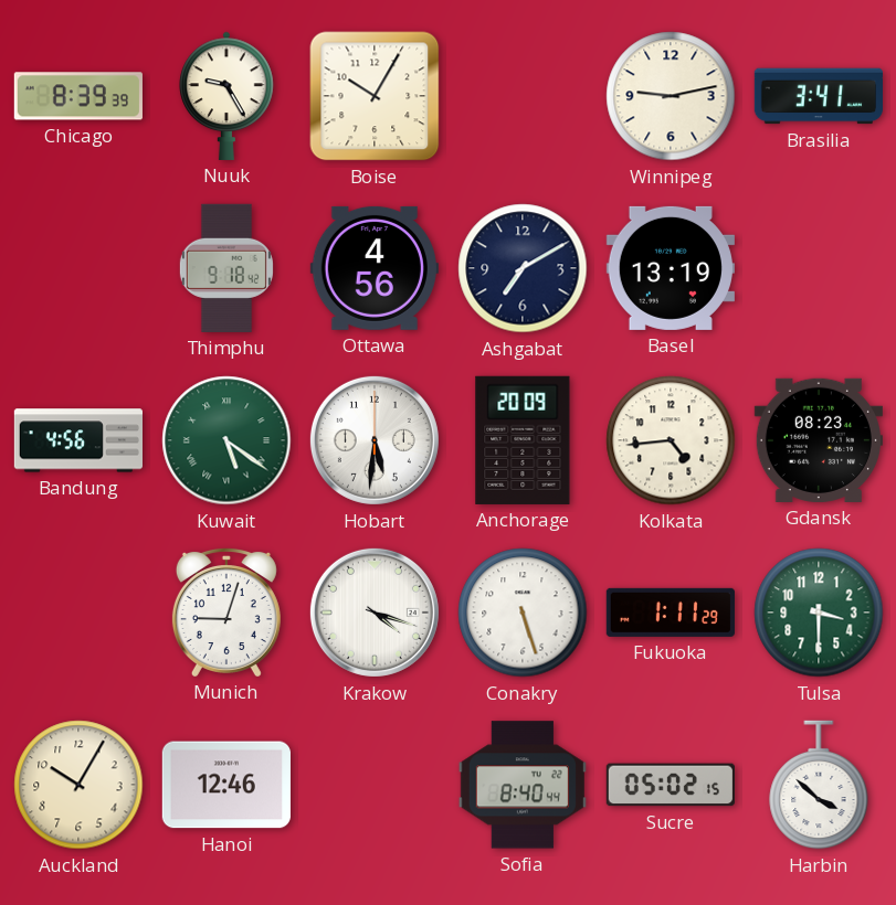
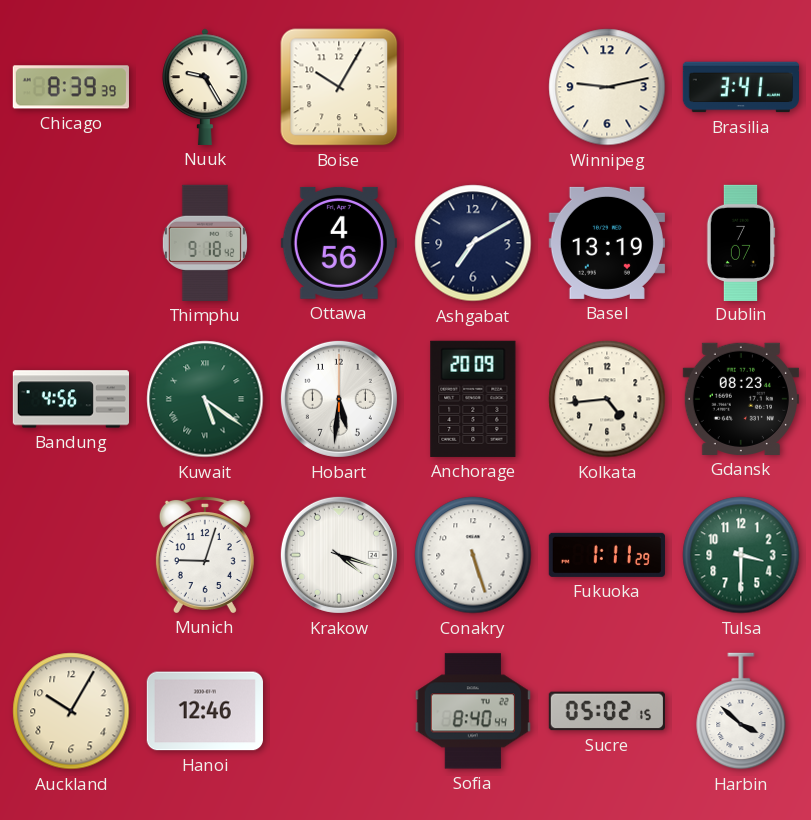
Dublin: none -> 7:07 (741, 242)
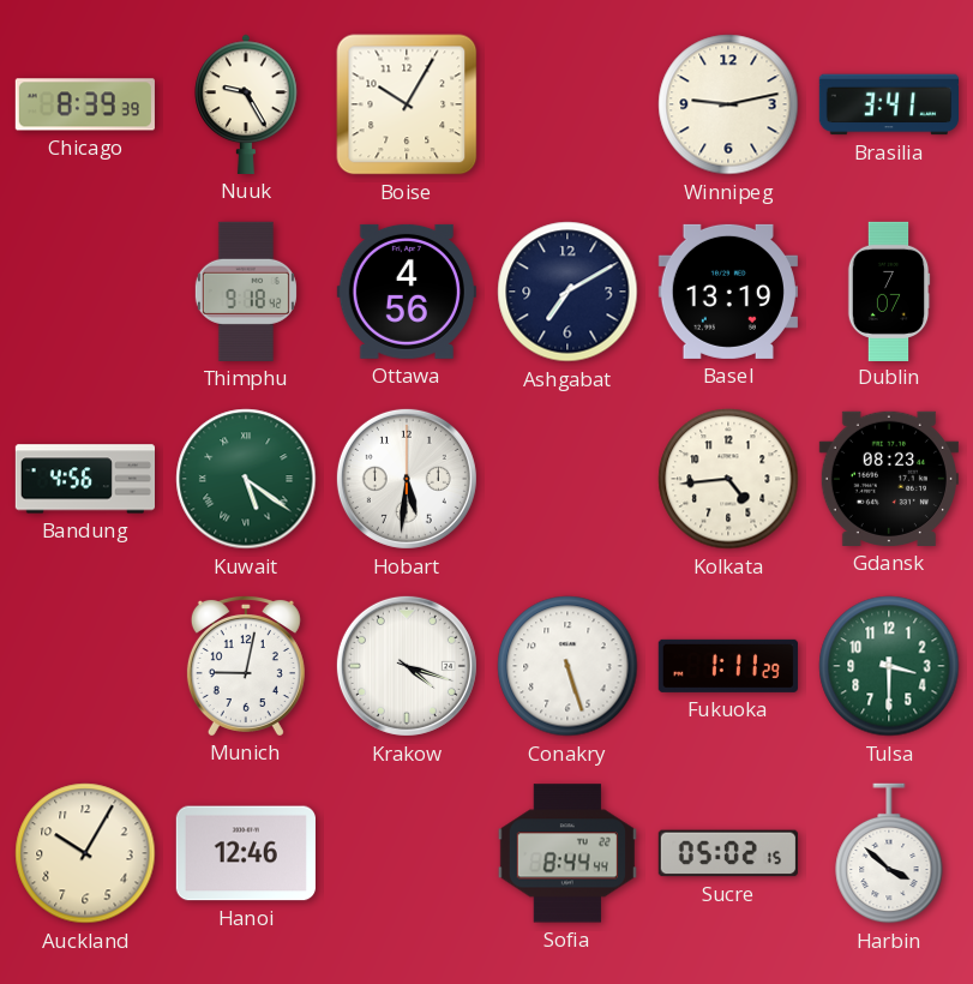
Anchorage: 20:09 -> none (473, 399)
Munich: 9:03 -> 9:02 (246, 665)
Sofia: 8:40 -> 8:44 (567, 853)
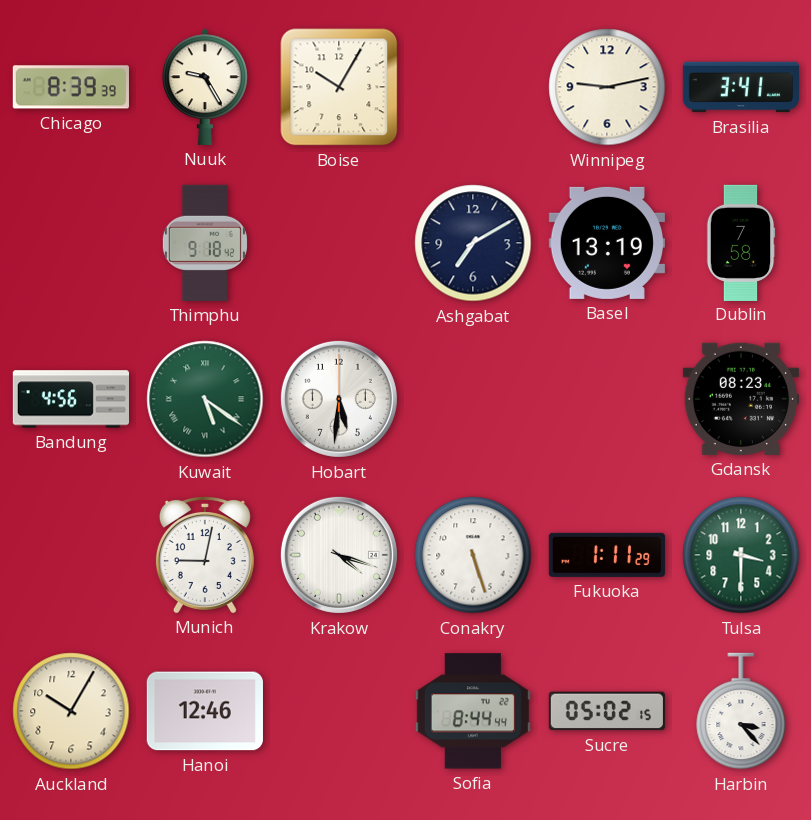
Ottawa: 4:56 -> none (407, 292)
Dublin: 7:07 -> 7:58 (741, 242)
Kolkata: 4:44 -> none (728, 479)
Harbin: 3:52 -> 3:23 (741, 711)
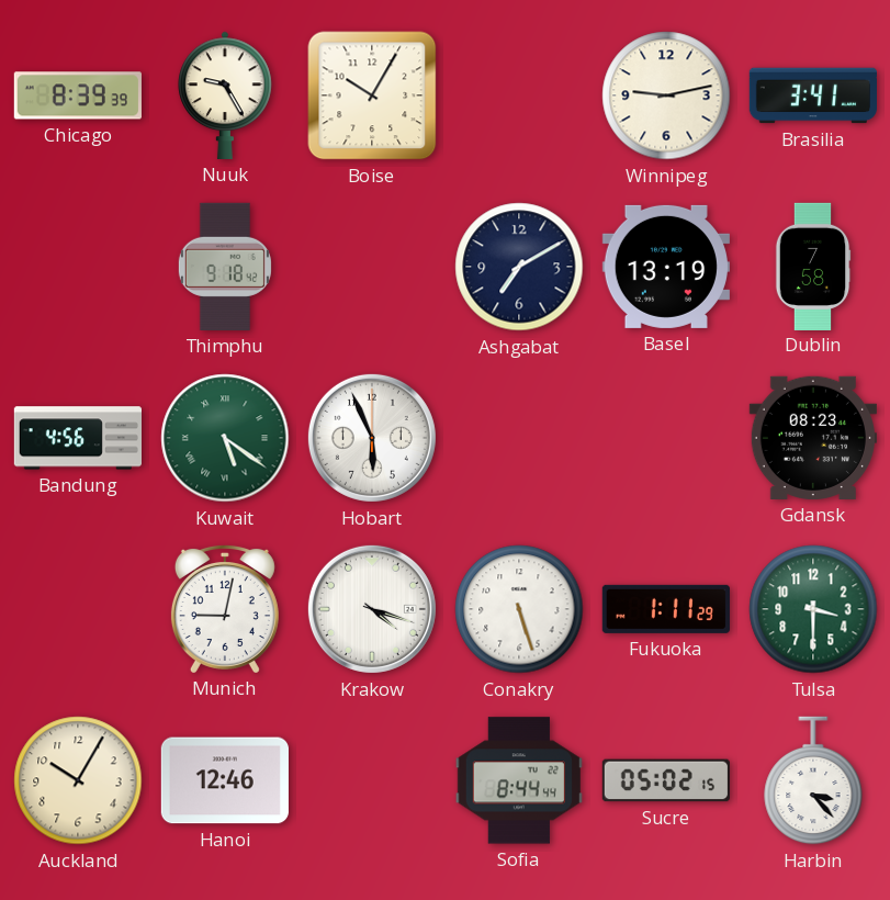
Hobart: 5:31 -> 5:56 (372, 438)
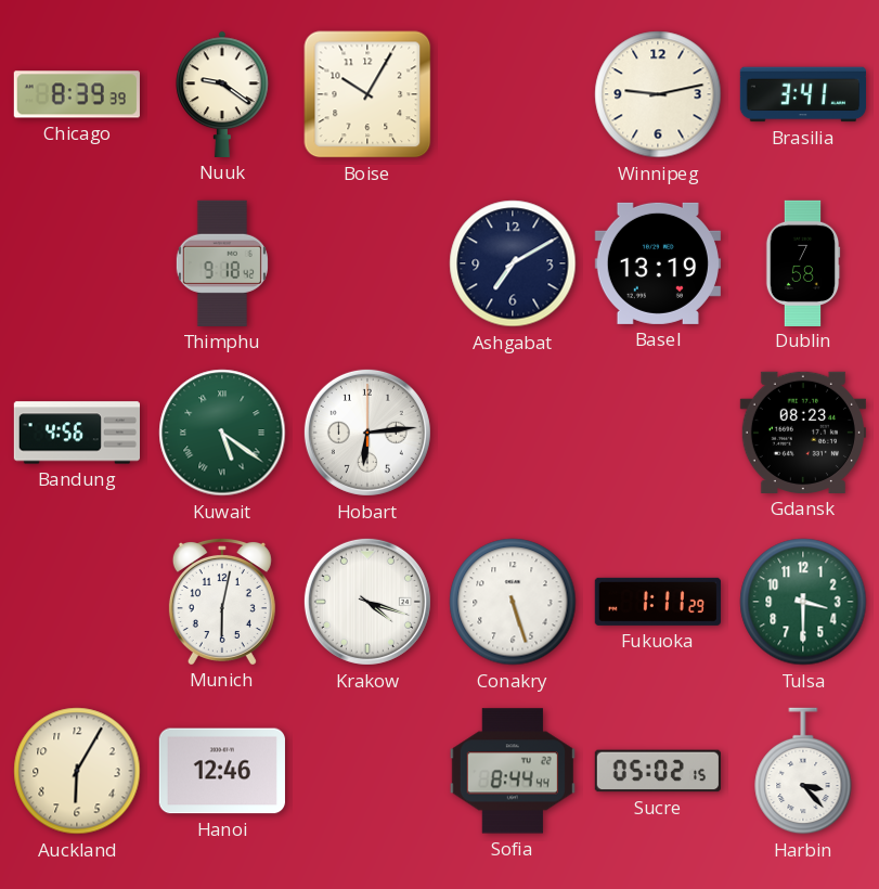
Nuuk: 9:25 -> 9:21 (222, 94)
Hobart: 5:56 -> 6:14 (367, 433)
Munich: 9:02 -> 6:02 (222, 601)
Auckland: 10:05 -> 6:05 (77, 771)
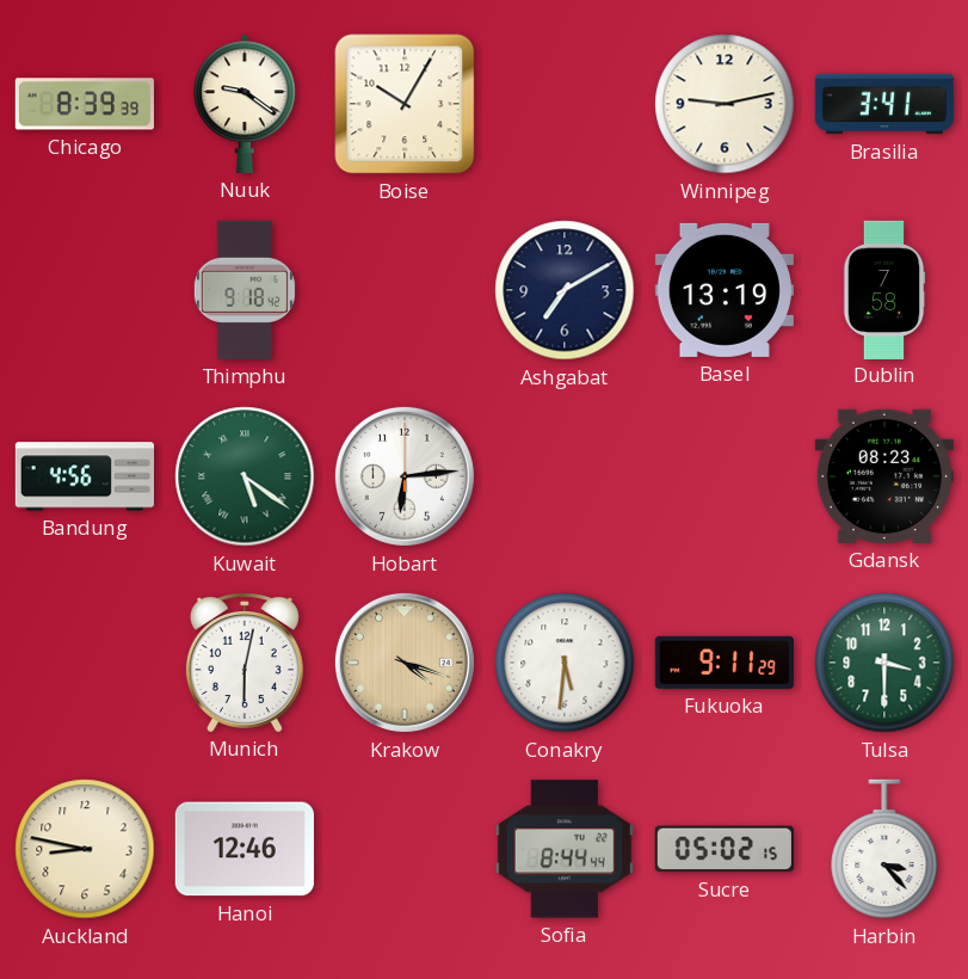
Krakow dial: white -> champagne (405, 663)
Conakry: 5:27 -> 5:31 (565, 663)
Fukuoka: 1:11 -> 9:11 (725, 663)
Auckland: 6:05 -> 8:47 (85, 849)
